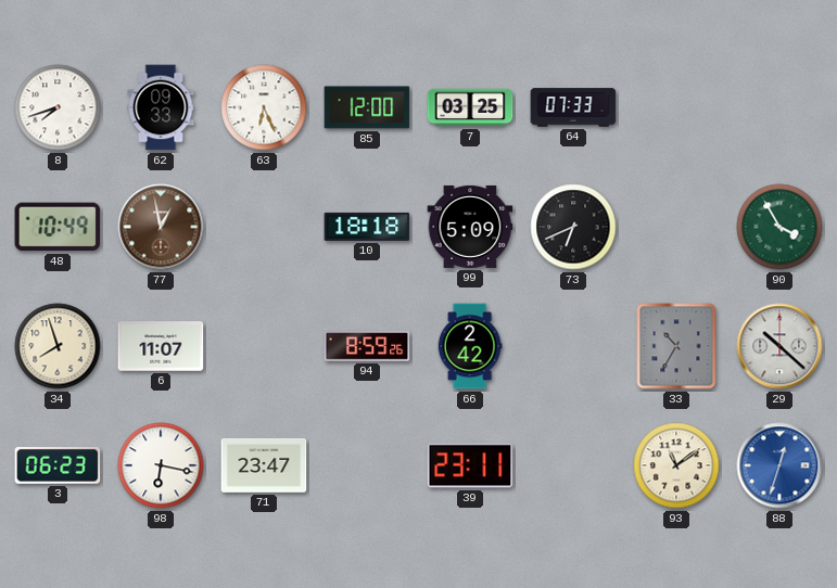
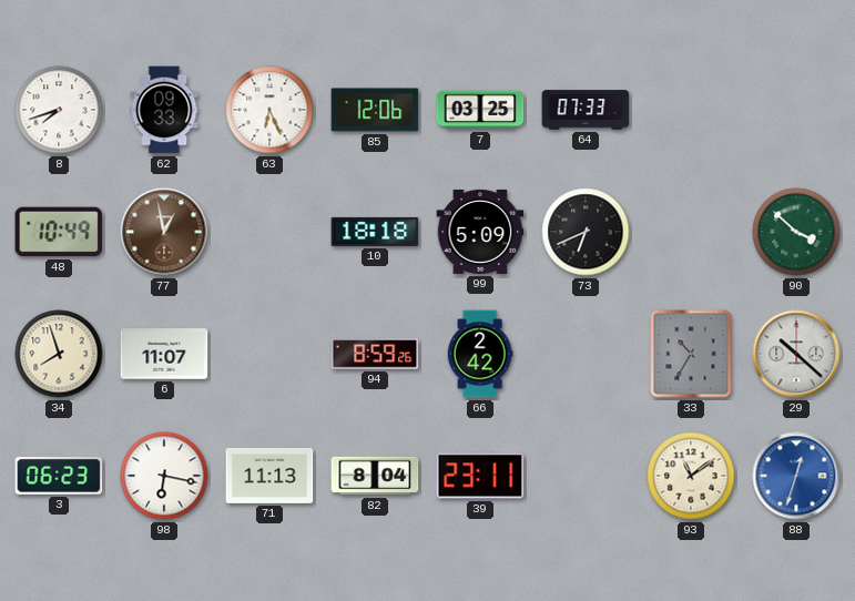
85: 12:00 -> 12:06 (375, 110)
90: 3:55 -> 3:52 (796, 232)
71: 23:47 -> 11:13 (269, 476)
82: none -> 8:04 (375, 476)
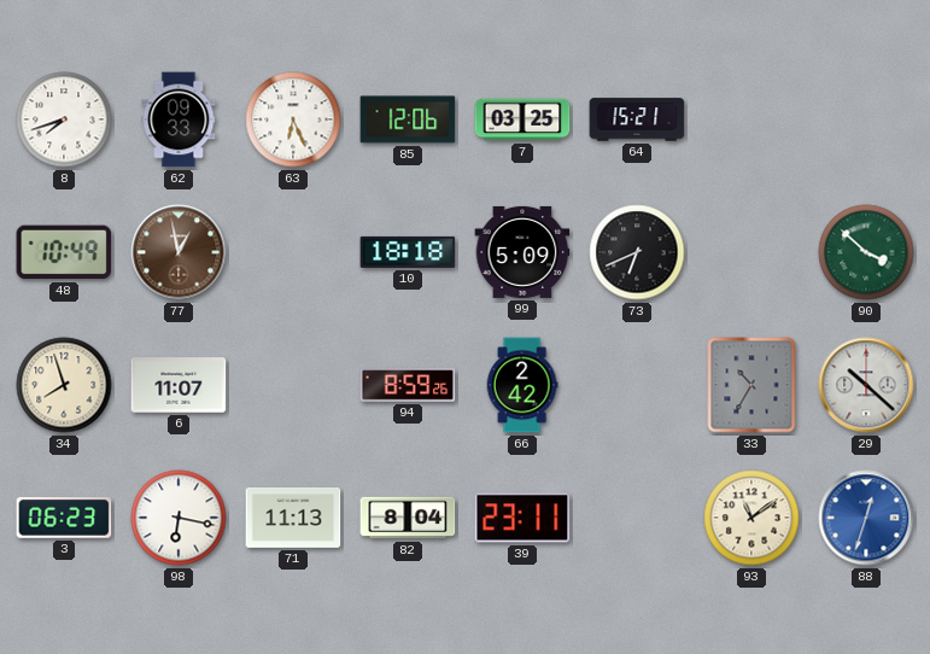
64: 07:33 -> 15:21 (637, 119)
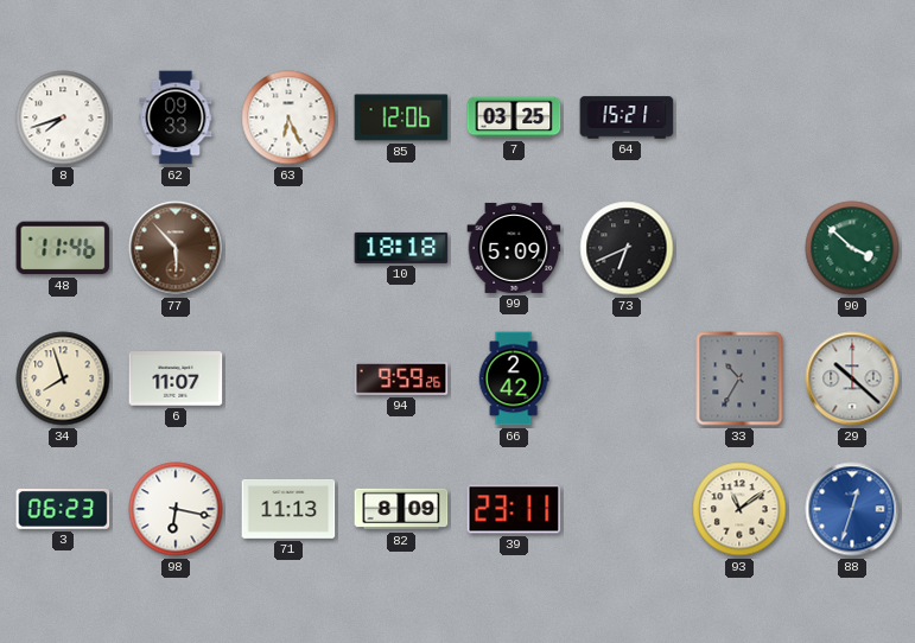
48: 10:49 -> 11:46 (63, 248)
77: 12:58 -> 5:53 (176, 248)
94: 8:59 -> 9:59 (401, 378)
82: 8:04 -> 8:09 (401, 509)
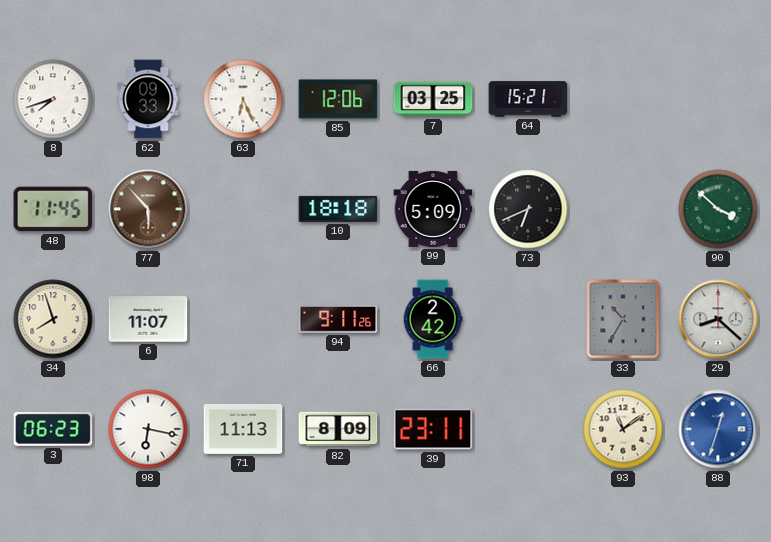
48: 11:46 -> 11:45 (53, 209)
94: 9:59 -> 9:11 (338, 319)
29: 10:22 -> 8:22 (718, 319)
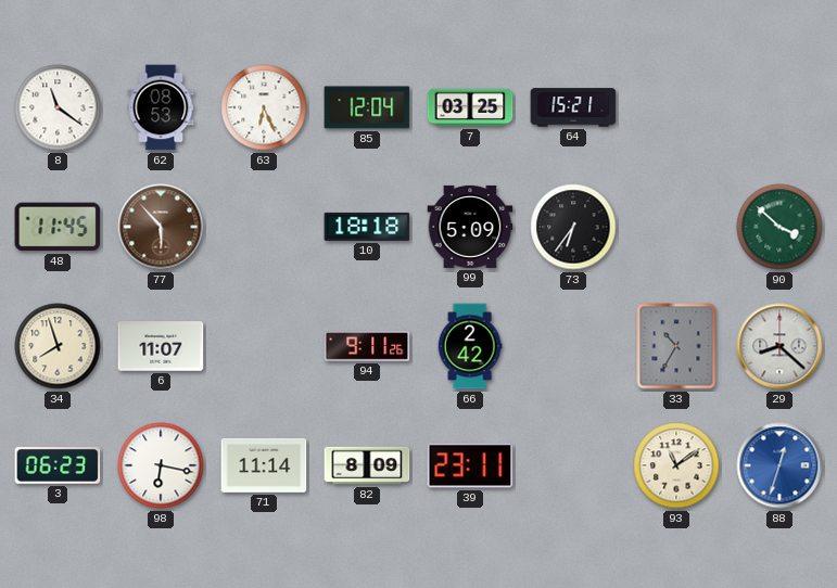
8: 7:42 -> 11:21 (58, 107)
62: 09:33 -> 08:53 (161, 107)
85: 12:06 -> 12:04 (367, 107)
73: 6:41 -> 6:36 (573, 227)
71: 11:13 -> 11:14 (264, 465)
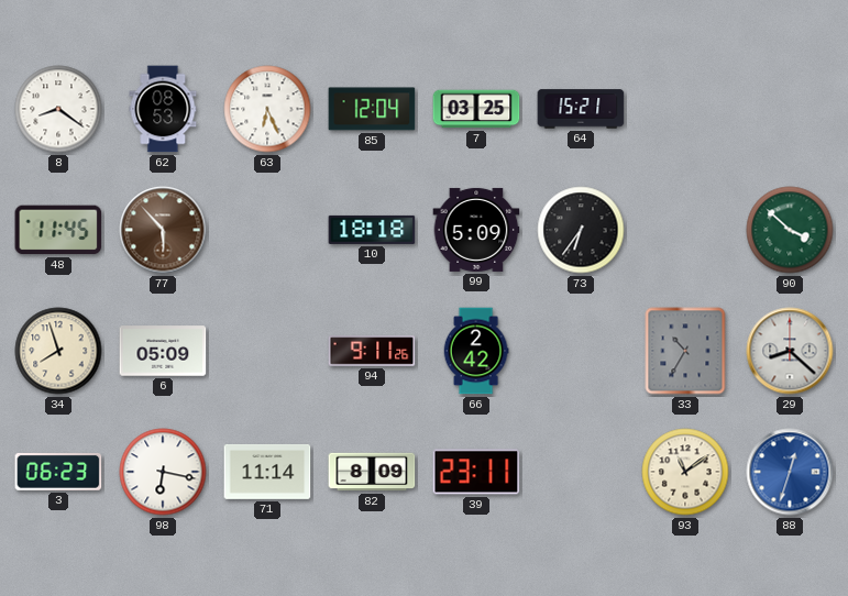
8: 11:21 -> 8:21 (58, 109)
6: 11:07 -> 05:09 (163, 351)
